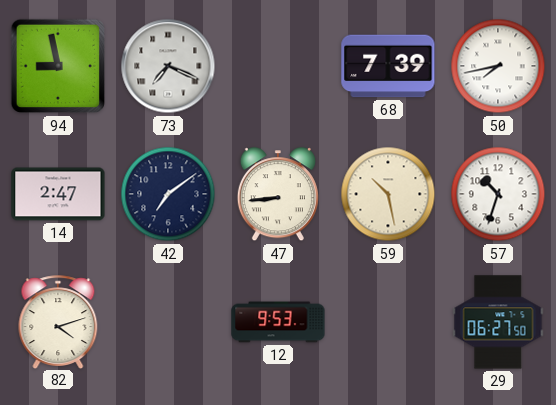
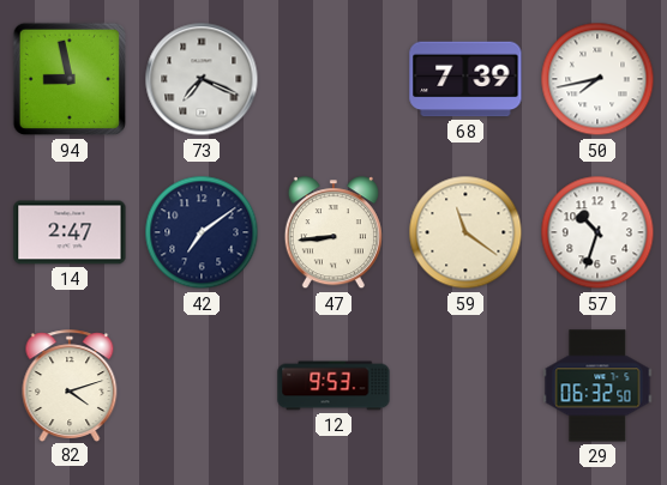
59: 10:28 -> 11:21 (465, 232)
29: 06:27 -> 06:32 (597, 386)
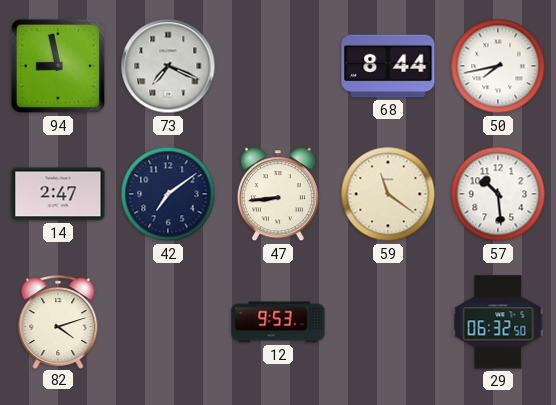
68: 7:39 -> 8:44 (388, 66)
57: 10:33 -> 10:29 (498, 194)
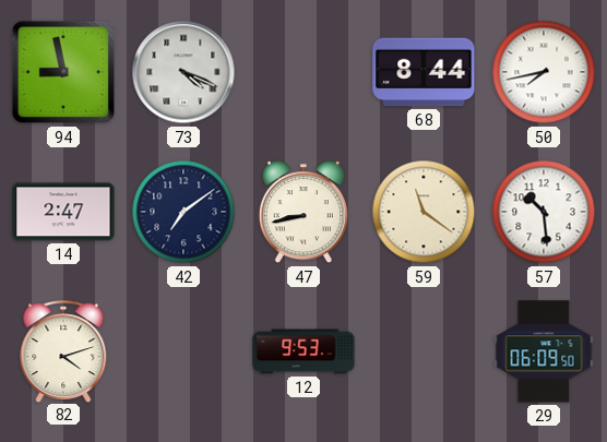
73: 7:19 -> 4:19 (183, 72)
47: 8:44 -> 8:43 (303, 213)
29: 06:32 -> 06:09 (544, 351)
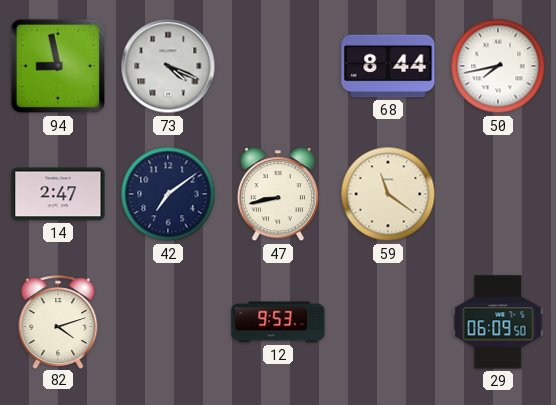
57: 10:29 -> none (544, 212)
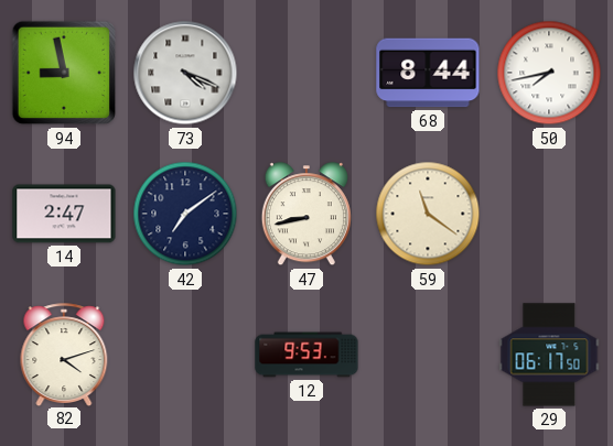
29: 06:09 -> 06:17 (549, 355)
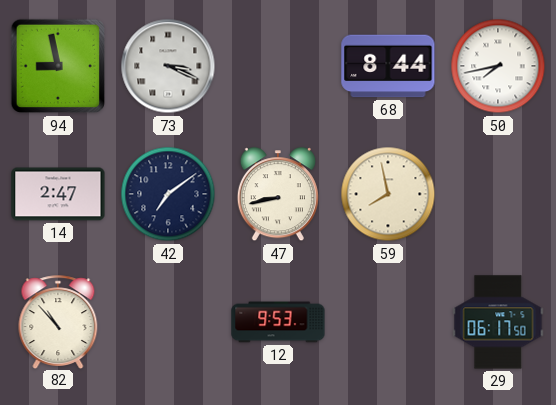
73: 4:19 -> 3:19 (168, 66)
59: 11:21 -> 7:58 (388, 194)
82: 4:12 -> 10:53 (58, 322)
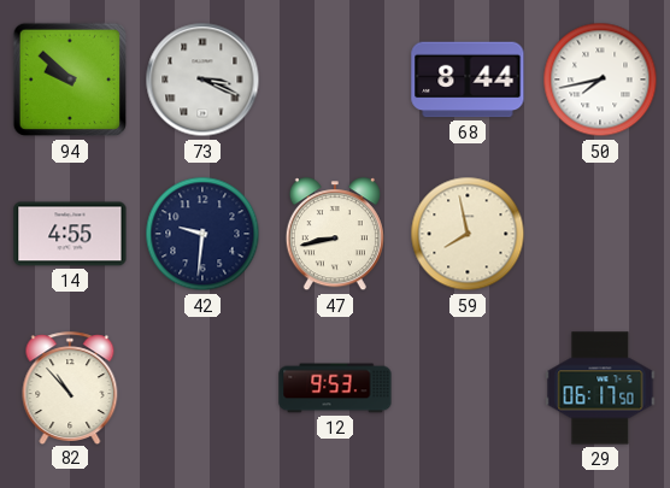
94: 8:58 -> 9:52 (70, 80)
14: 2:47 -> 4:55 (70, 234)
42: 7:09 -> 9:31 (202, 234)
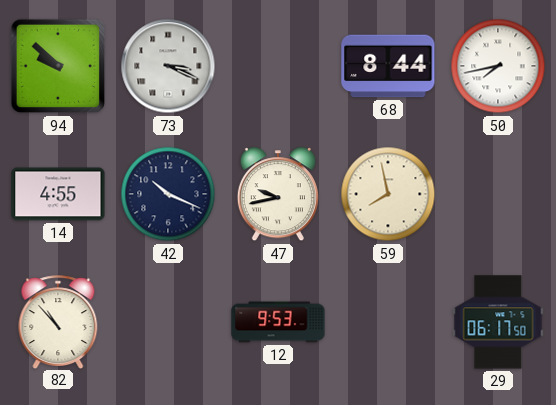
42: 9:31 -> 10:19 (168, 194)
47: 8:43 -> 9:43 (278, 195)
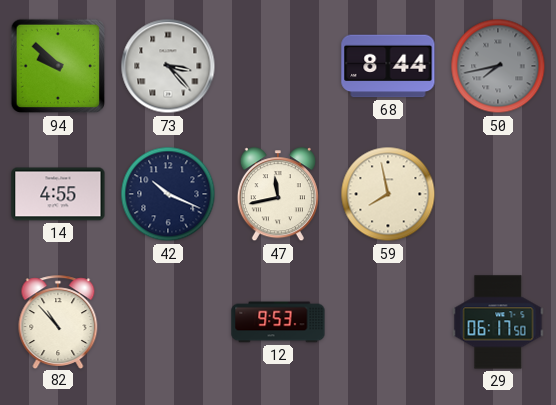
73: 3:19 -> 3:23 (168, 66)
50 dial: white -> grey (498, 66)
47: 9:43 -> 11:43 (278, 195)
